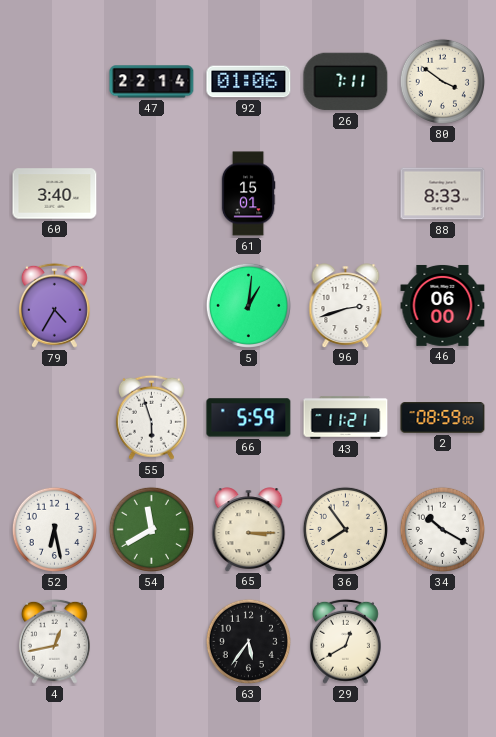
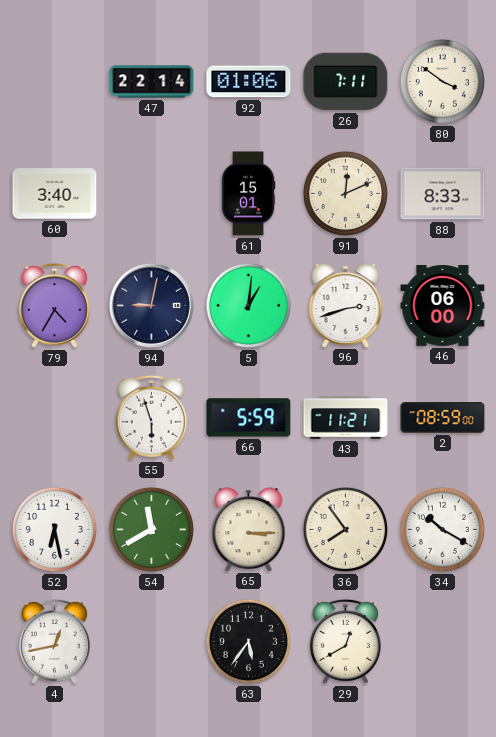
91: none -> 12:11 (345, 193)
94: none -> 9:02 (151, 305)
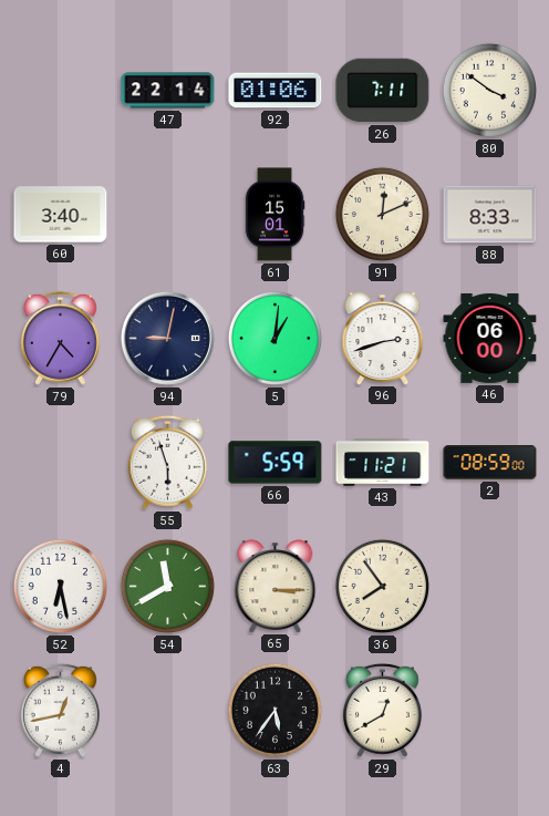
34: 10:20 -> none (442, 529)
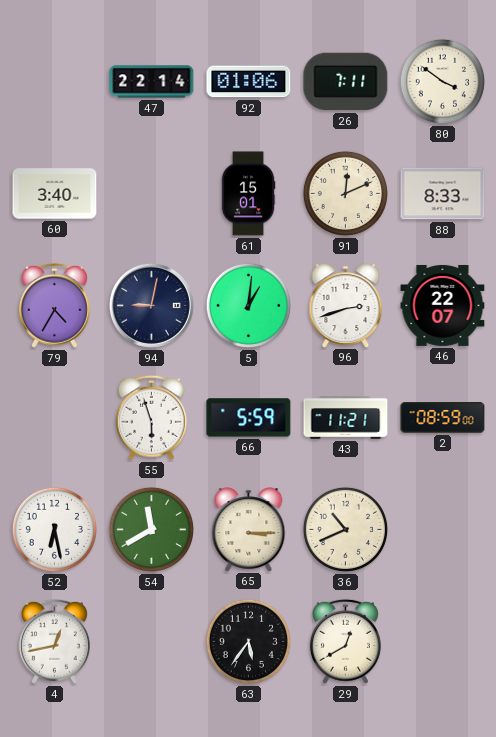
46: 06:00 -> 22:07 (443, 305)
36: 7:54 -> 10:41 (345, 529)
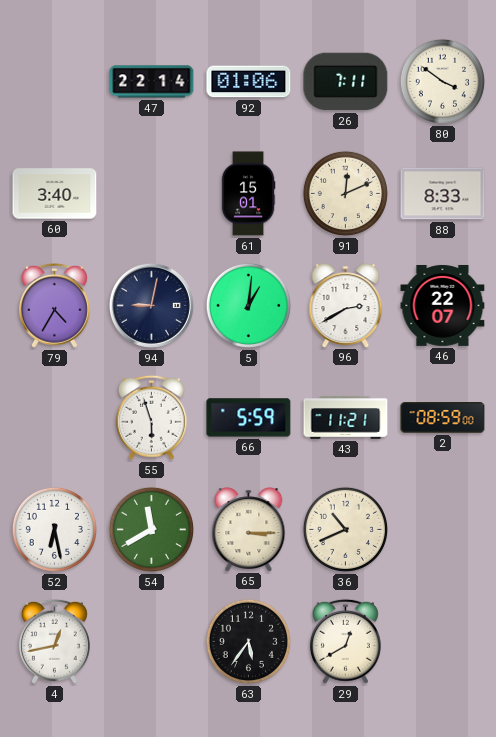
96: 2:42 -> 2:40 (346, 305)
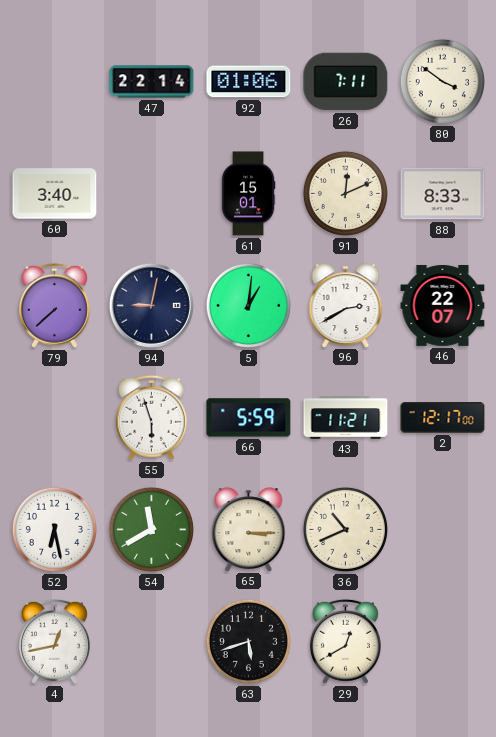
79: 4:35 -> 7:38 (54, 305)
2: 08:59 -> 12:17 (443, 418)
63: 5:36 -> 5:42 (248, 641)
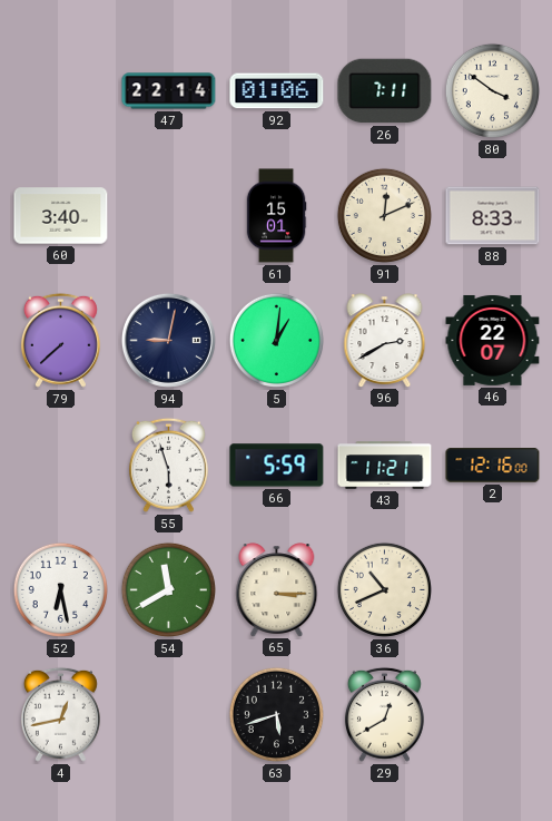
2: 12:17 -> 12:16 (493, 466)
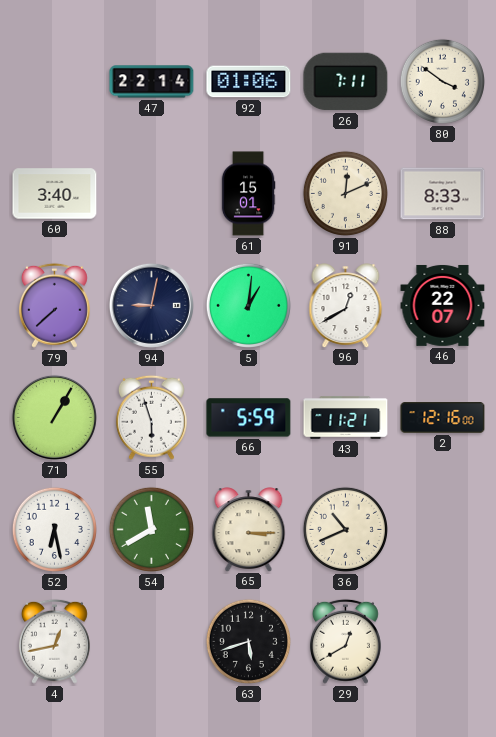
96: 2:40 -> 12:40 (346, 305)
71: none -> 1:05 (54, 417)
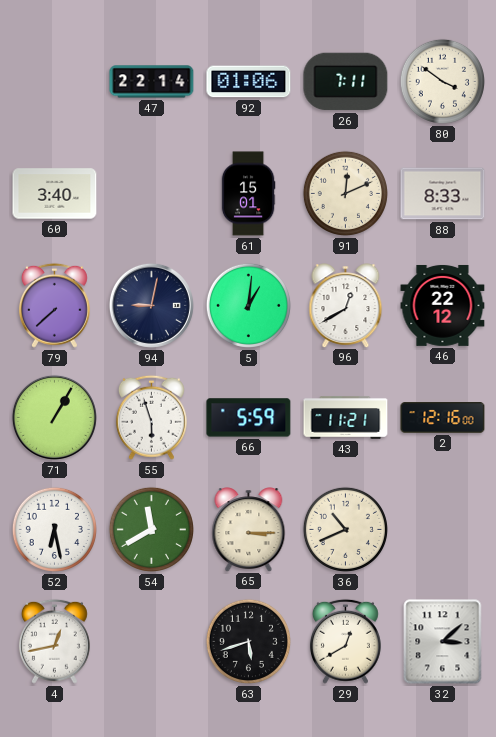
46: 22:07 -> 22:12 (443, 305)
32: none -> 3:08 (443, 642)
